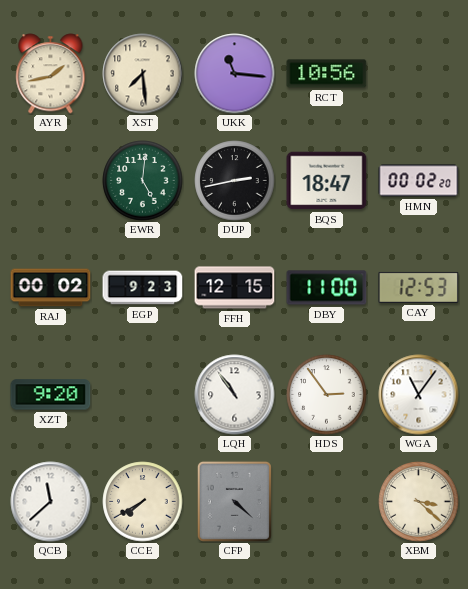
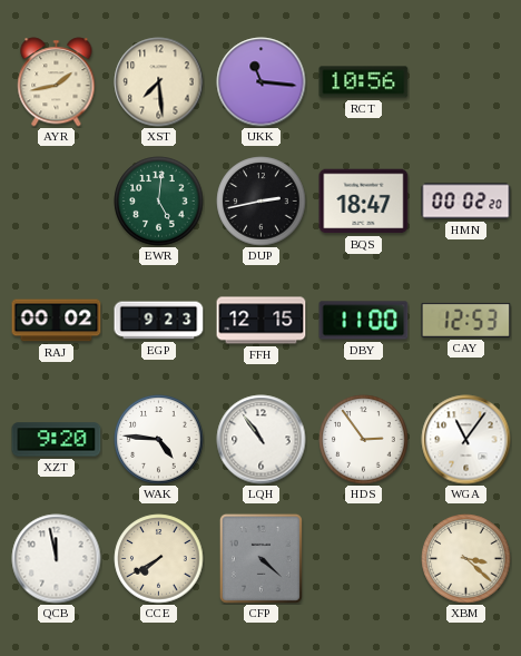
WAK: none -> 4:46 (159, 440)
QCB: 11:38 -> 11:58 (57, 559)
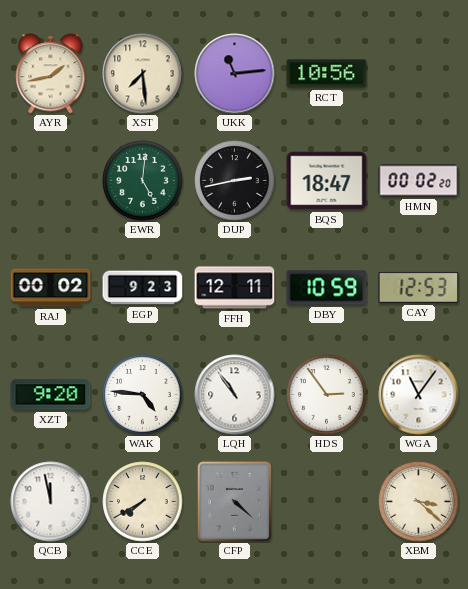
UKK: 11:16 -> 11:14 (235, 74)
FFH: 12:15 -> 12:11 (235, 288)
DBY: 11:00 -> 10:59 (327, 288)
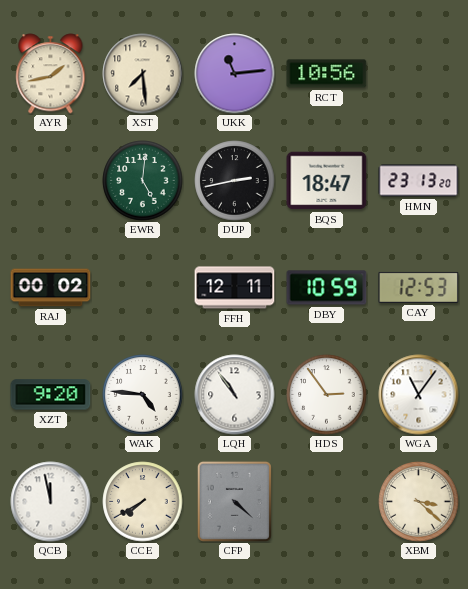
HMN: 00:02 -> 23:13 (419, 181)
EGP: 9:23 -> none (143, 288)
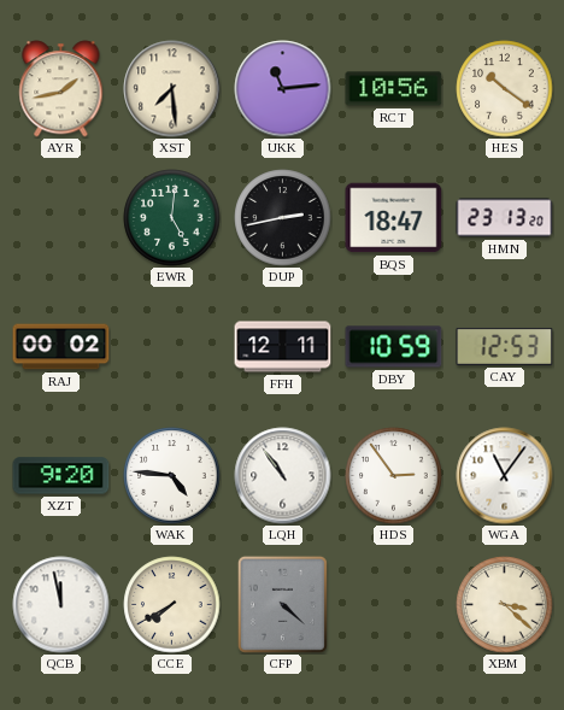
HES: none -> 10:21 (505, 89)
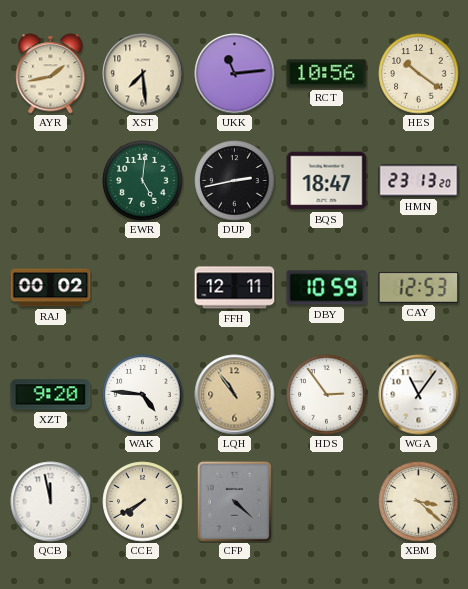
LQH dial: white -> champagne (235, 395)
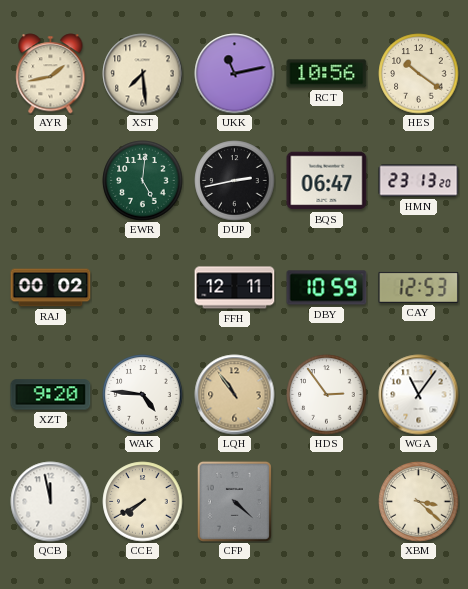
UKK: 11:14 -> 11:13 (235, 74)
BQS: 18:47 -> 06:47 (327, 181)
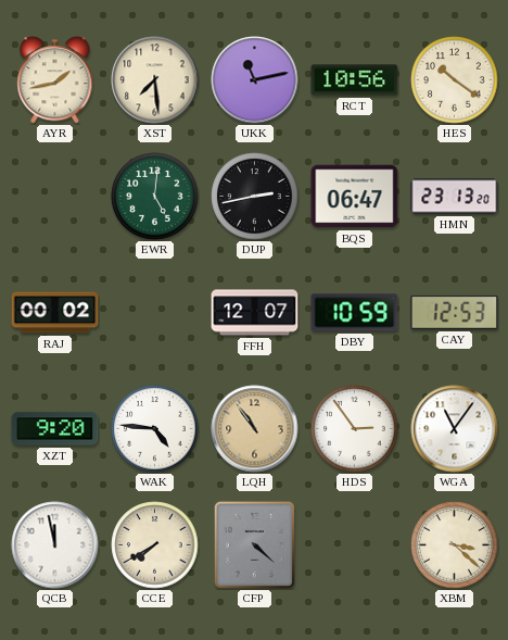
FFH: 12:11 -> 12:07 (255, 313)
